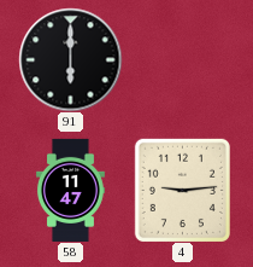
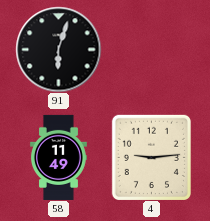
91: 6:00 -> 6:03 (58, 49)
58: 11:47 -> 11:49 (58, 157)
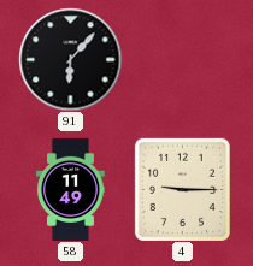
91: 6:03 -> 6:07 (70, 59)
4: 9:14 -> 9:15 (182, 189)
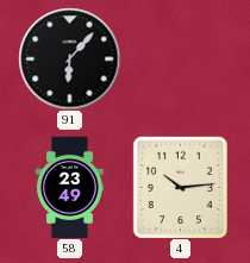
58: 11:49 -> 23:49 (69, 187)
4: 9:15 -> 10:14 (180, 187)
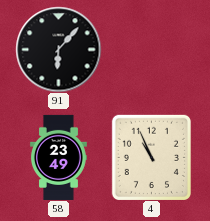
4: 10:14 -> 10:56 (151, 157)
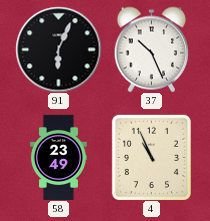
91: 6:07 -> 6:04 (58, 49)
37: none -> 10:26 (152, 49)
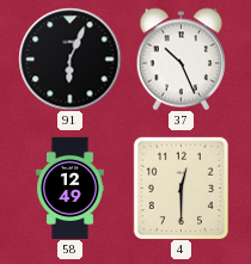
58: 23:49 -> 12:49 (69, 188)
4: 10:56 -> 12:30 (180, 188)
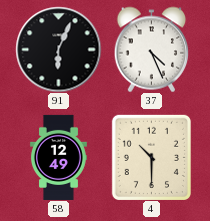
37: 10:26 -> 4:26 (152, 49)
4: 12:30 -> 10:30 (151, 157)
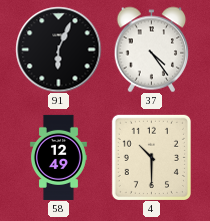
37: 4:26 -> 4:24 (152, 49)
